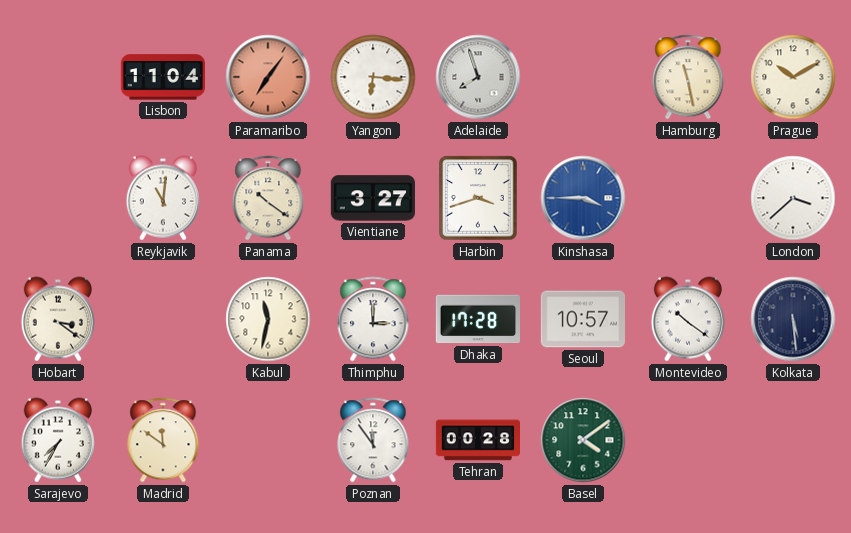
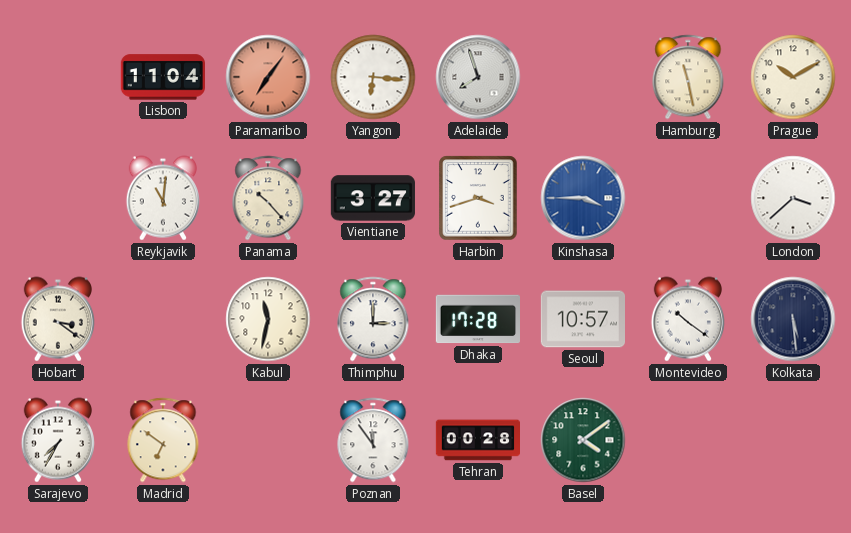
Panama: 10:21 -> 10:23 (268, 198)
Madrid: 11:51 -> 6:51 (163, 440)
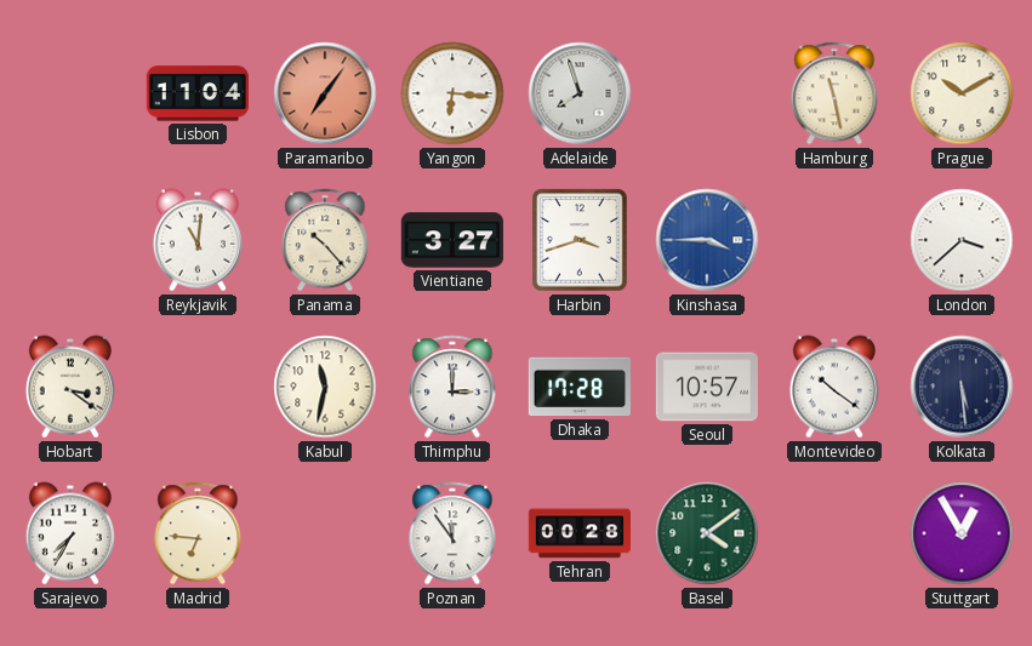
Madrid: 6:51 -> 6:46 (198, 533)
Stuttgart: none -> 12:55 (962, 533)
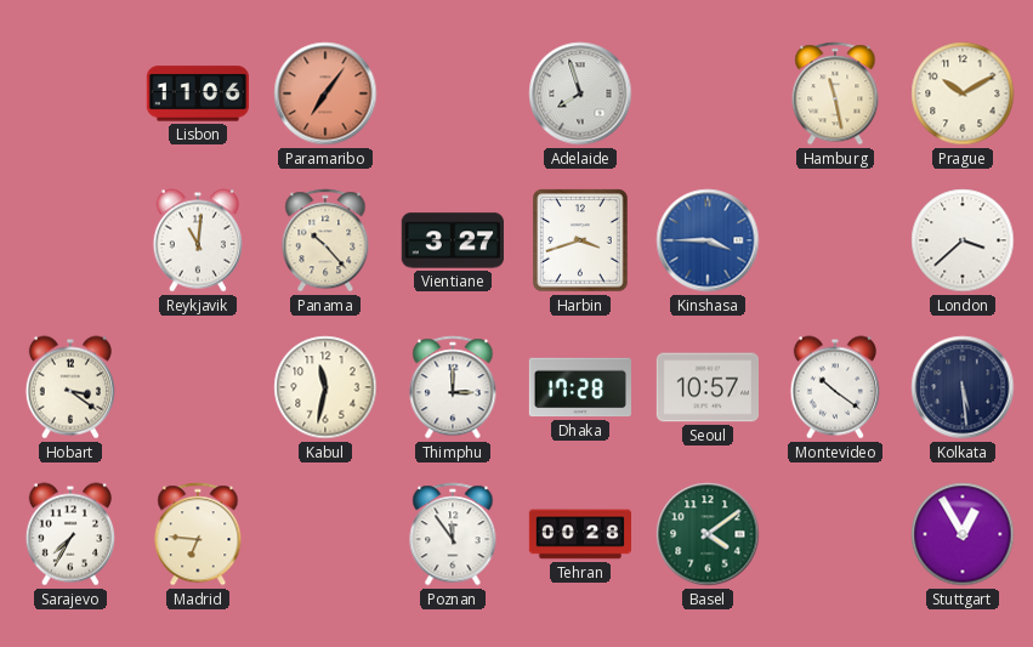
Lisbon: 11:04 -> 11:06 (197, 93)
Yangon: 6:16 -> none (452, 93)
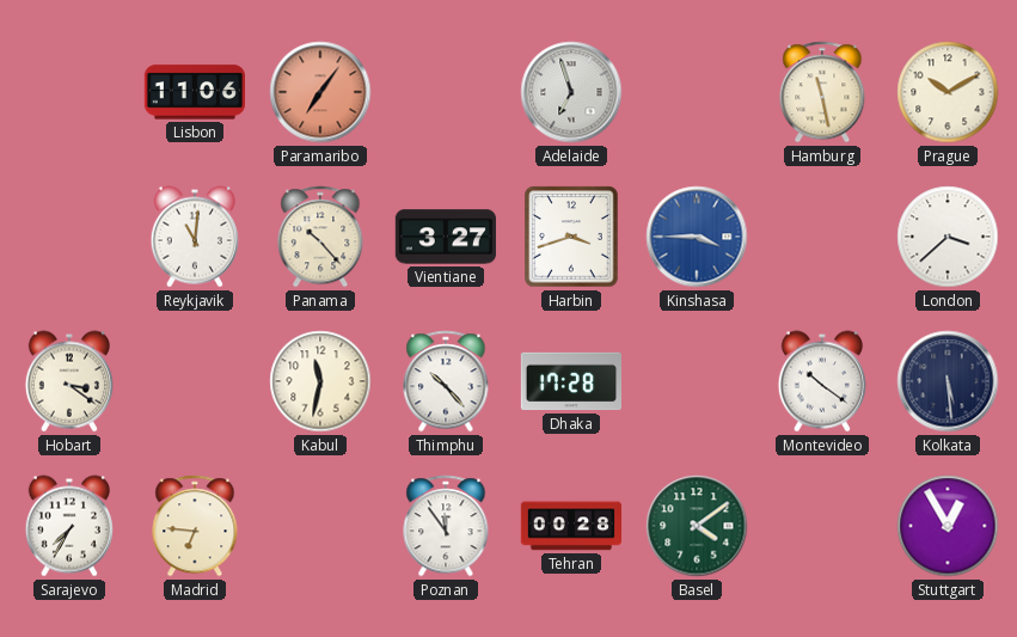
Adelaide: 7:57 -> 6:57 (571, 92)
Thimphu: 3:00 -> 10:23 (446, 381)
Seoul: 10:57 -> none (706, 387)
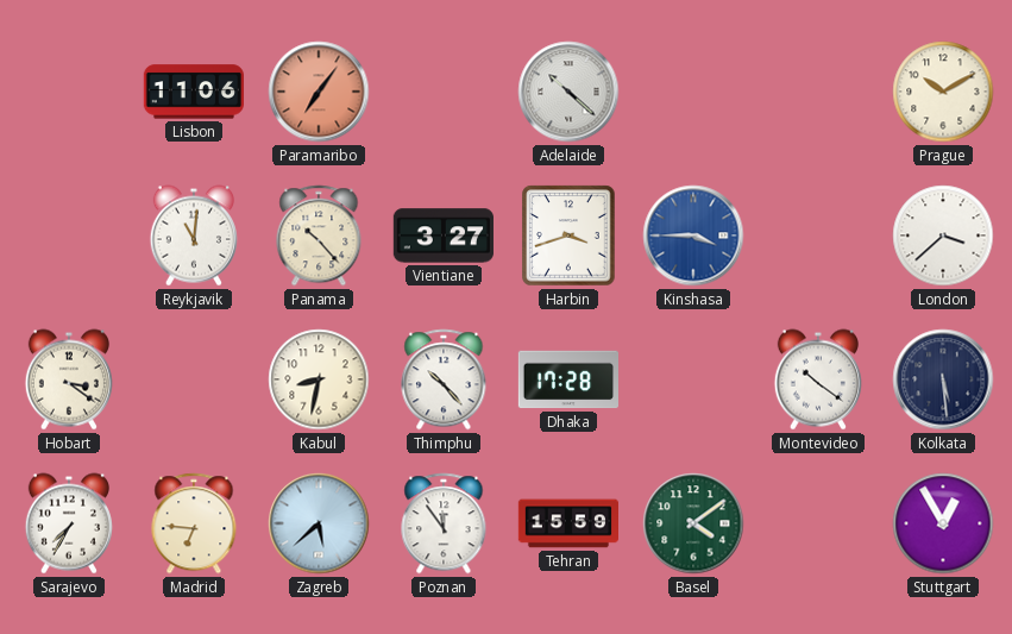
Adelaide: 6:57 -> 10:22 (568, 92)
Hamburg: 11:28 -> none (822, 92)
Kabul: 11:32 -> 8:32 (319, 379)
Zagreb: none -> 5:38 (319, 523)
Tehran: 00:28 -> 15:59 (567, 523)
